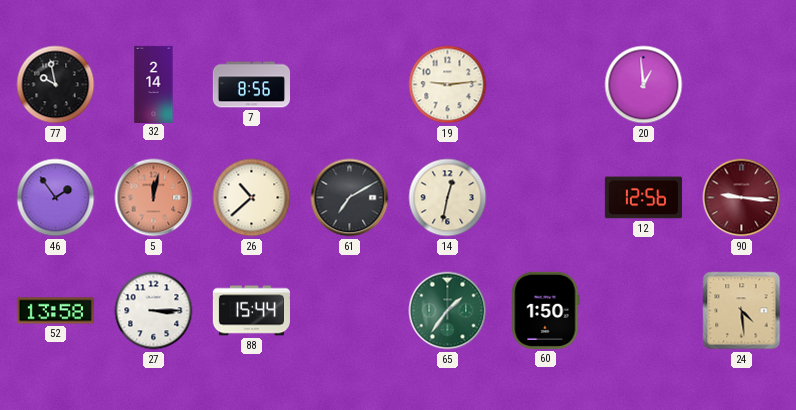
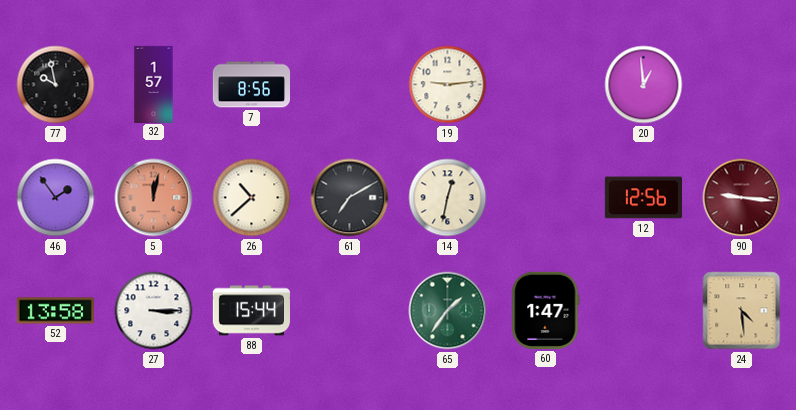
32: 2:14 -> 1:57 (154, 84)
60: 1:50 -> 1:47 (546, 310)
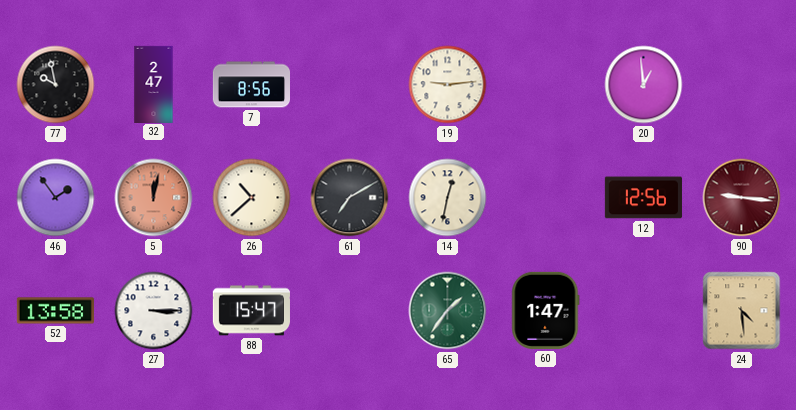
32: 1:57 -> 2:47 (154, 84)
88: 15:44 -> 15:47 (251, 311)
